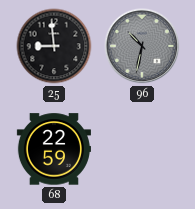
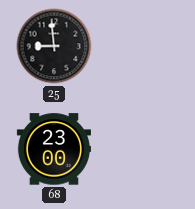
96: 10:32 -> none (142, 46)
68: 22:59 -> 23:00 (54, 149)
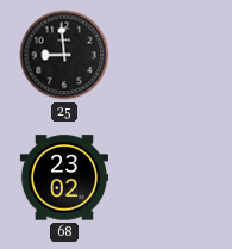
68: 23:00 -> 23:02 (64, 178)
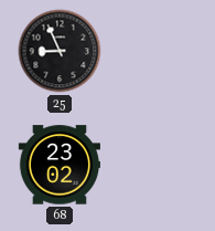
25: 8:59 -> 8:56 (60, 51)
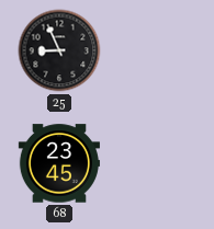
68: 23:02 -> 23:45 (59, 163)
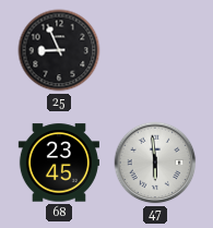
47: none -> 5:59 (155, 163)
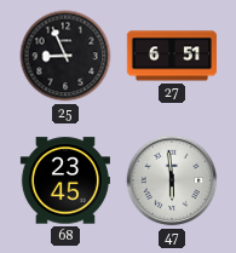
27: none -> 6:51 (172, 56)
